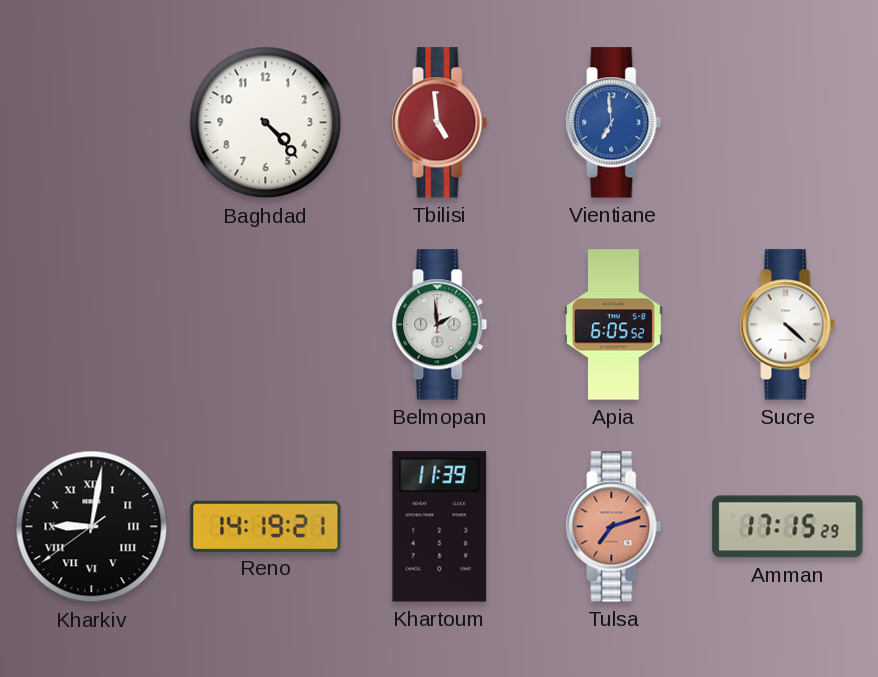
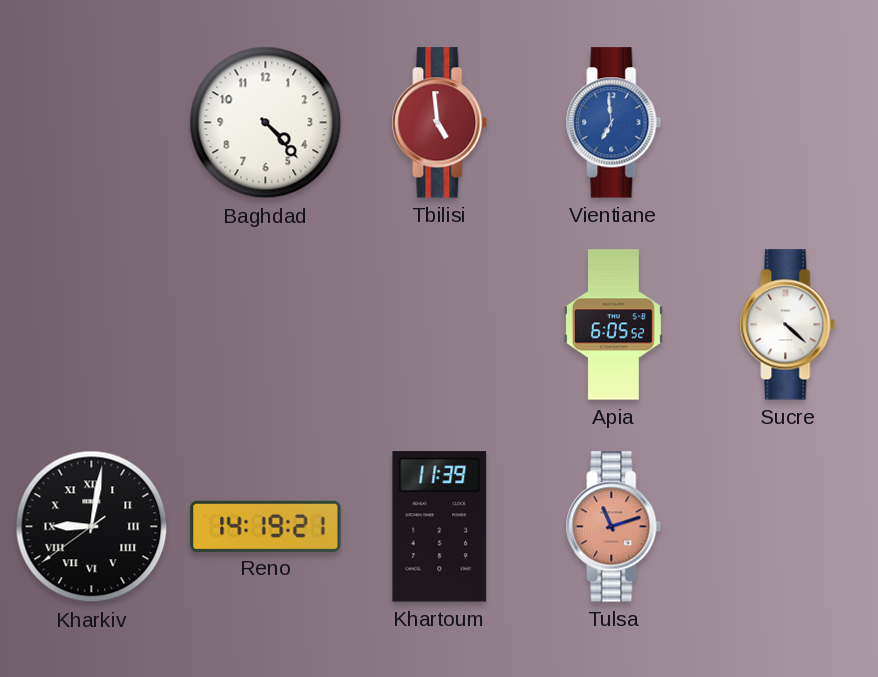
Belmopan: 1:59 -> none (440, 325)
Tulsa: 7:12 -> 11:12 (614, 527)
Amman: 17:15 -> none (788, 527)
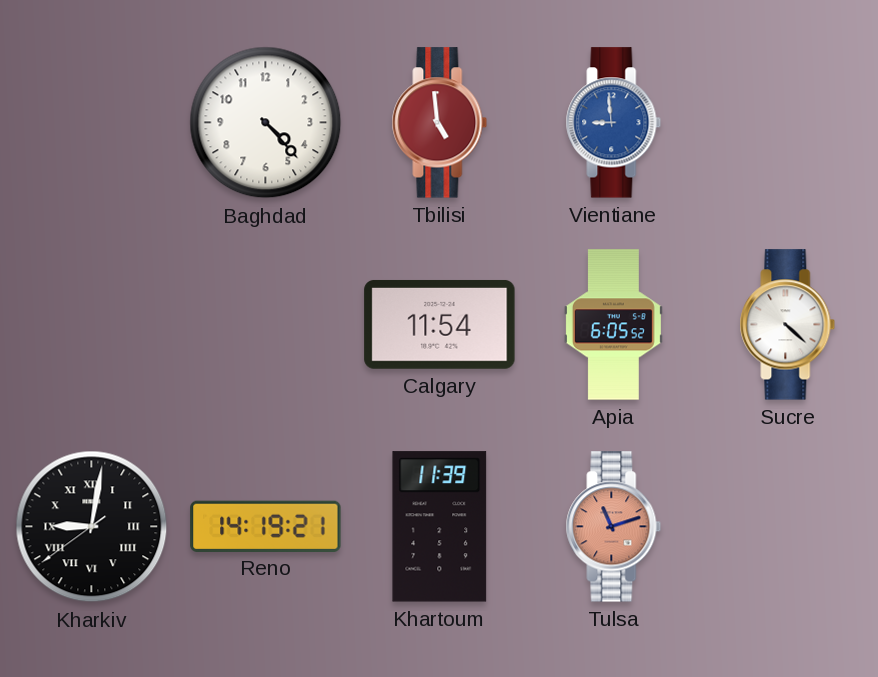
Vientiane: 6:59 -> 8:59 (614, 123)
Calgary: none -> 11:54 (440, 324)
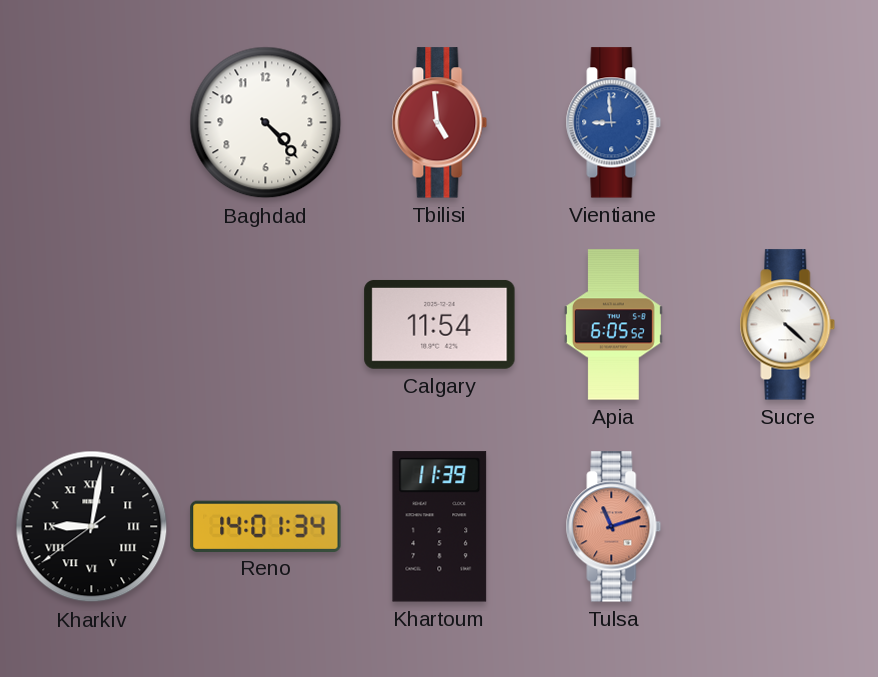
Reno: 14:19 -> 14:01 (266, 526)
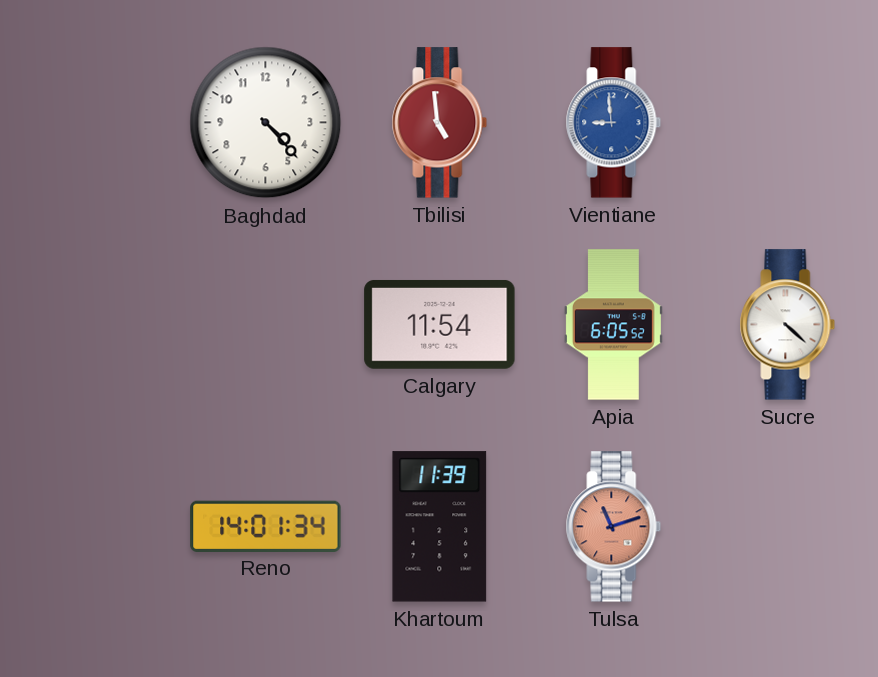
Kharkiv: 9:01 -> none (92, 527)
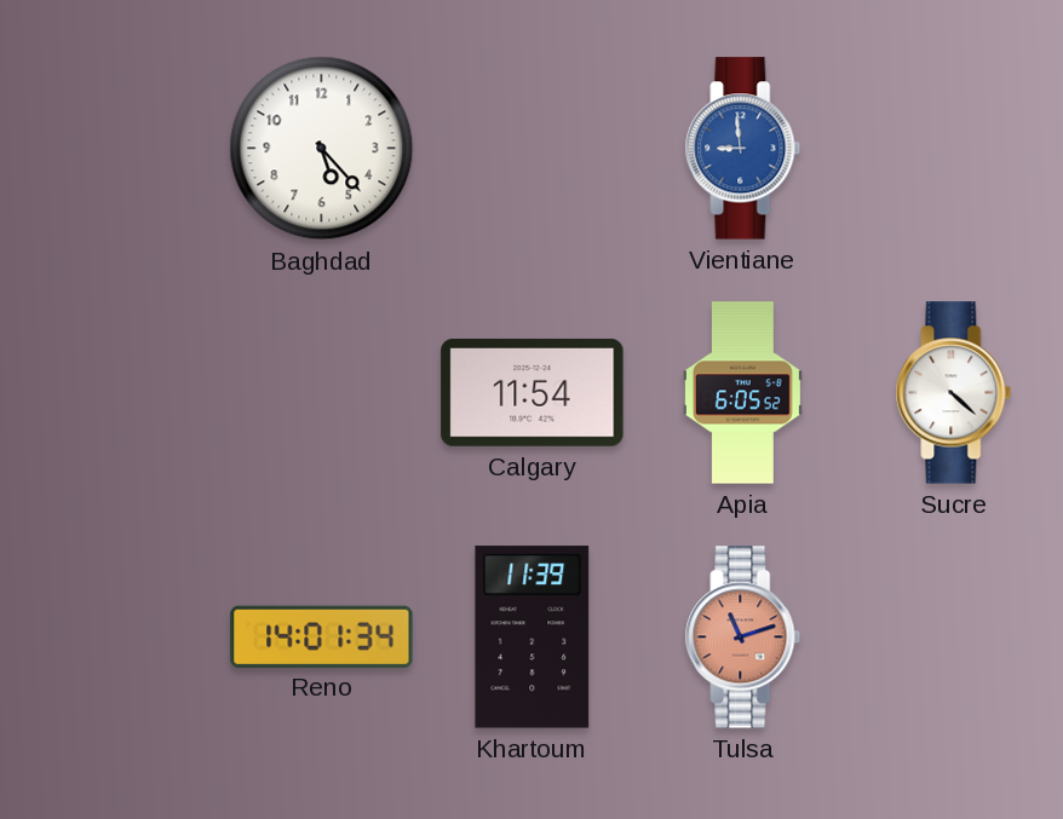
Baghdad: 4:23 -> 5:23 (322, 149)
Tbilisi: 4:59 -> none (440, 123)
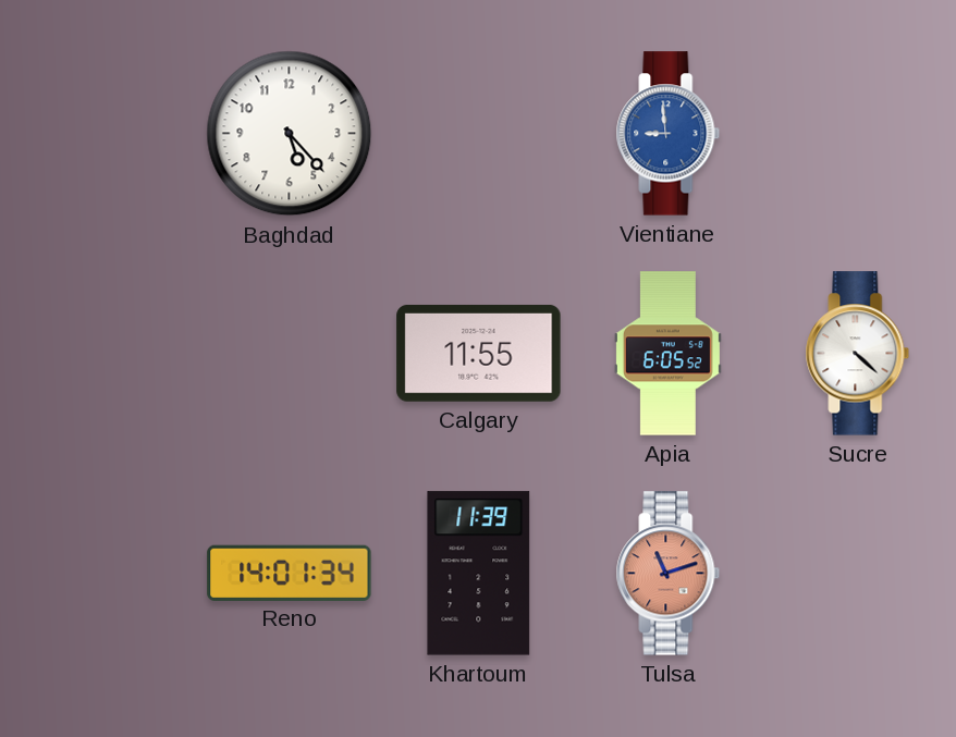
Calgary: 11:54 -> 11:55 (479, 353)
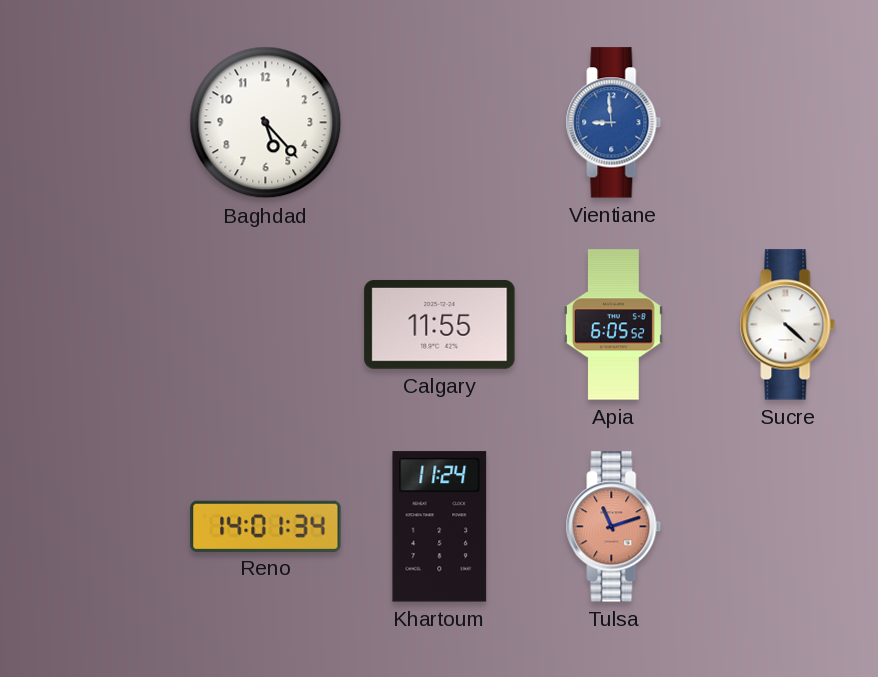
Khartoum: 11:39 -> 11:24 (440, 527)
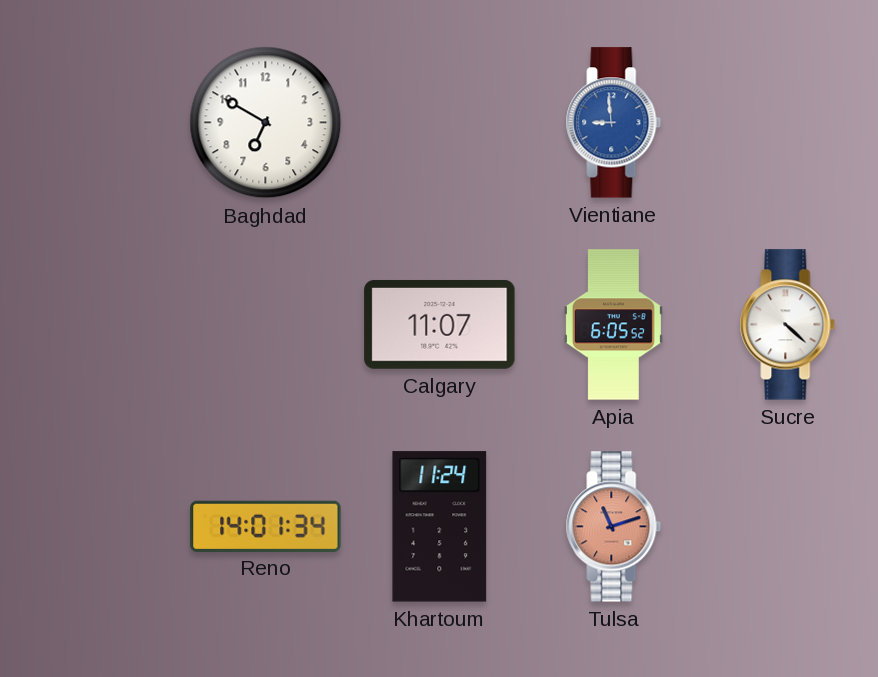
Baghdad: 5:23 -> 6:50 (266, 123)
Calgary: 11:55 -> 11:07 (440, 324)
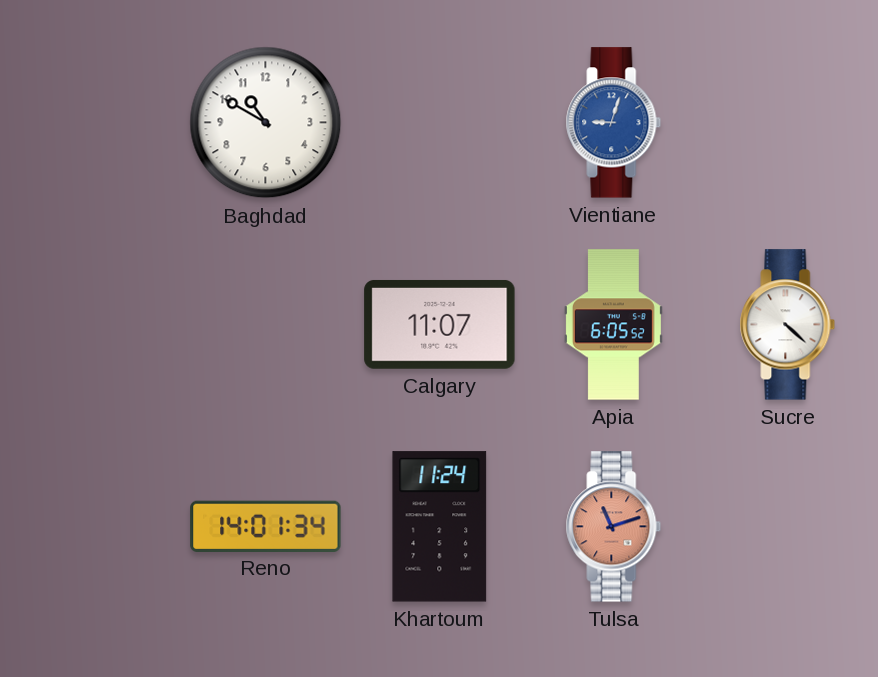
Baghdad: 6:50 -> 10:50 (266, 123)
Vientiane: 8:59 -> 9:03 (614, 123)
